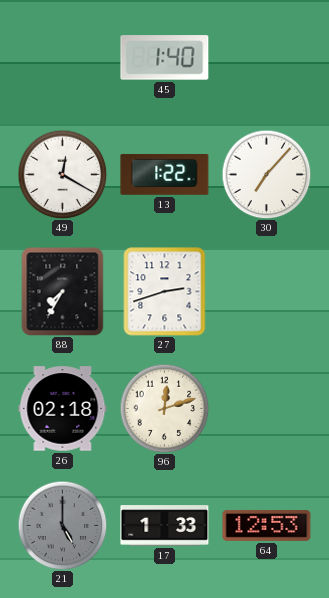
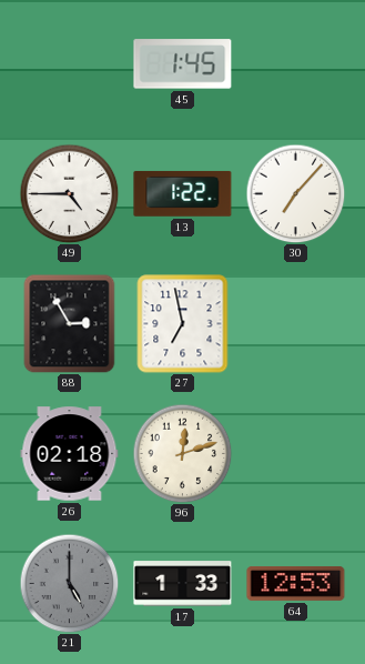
45: 1:40 -> 1:45 (183, 64)
49: 12:20 -> 4:45 (69, 193)
88: 7:35 -> 2:55 (70, 323)
27: 2:42 -> 6:58 (183, 324)
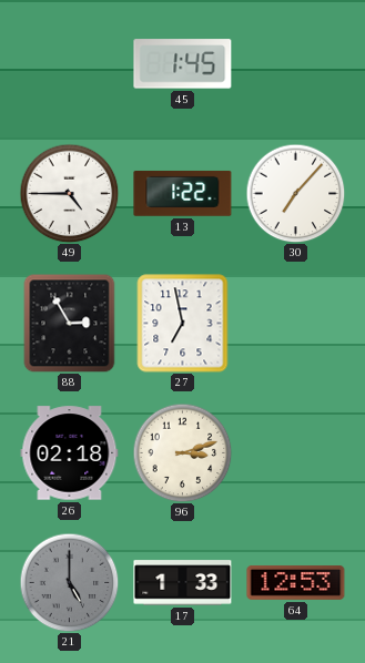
96: 12:12 -> 3:12 (182, 452)
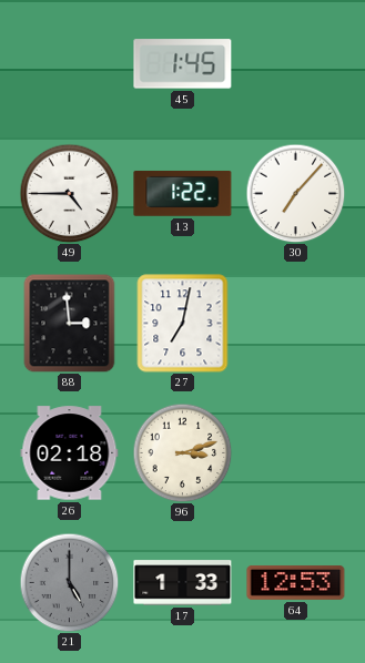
88: 2:55 -> 2:59 (70, 323)
27: 6:58 -> 7:02 (183, 324)
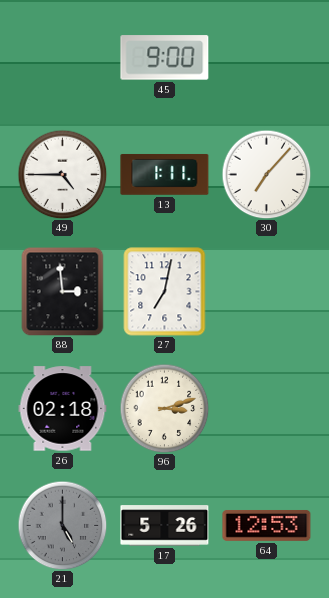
45: 1:45 -> 9:00 (165, 58)
13: 1:22 -> 1:11 (165, 174)
17: 1:33 -> 5:26 (165, 526)
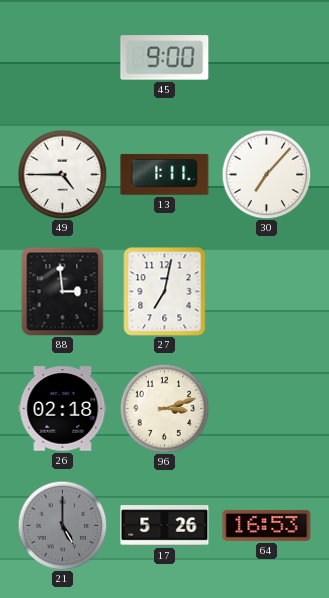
64: 12:53 -> 16:53 (267, 525)
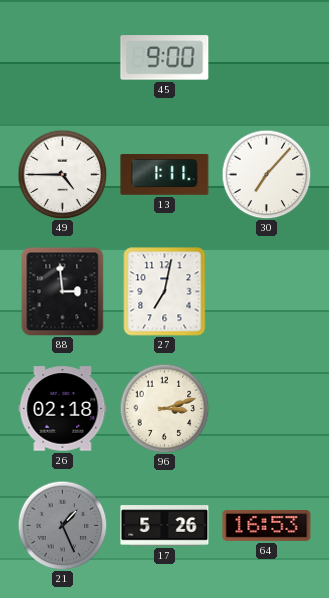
21: 5:00 -> 1:26 (62, 525)
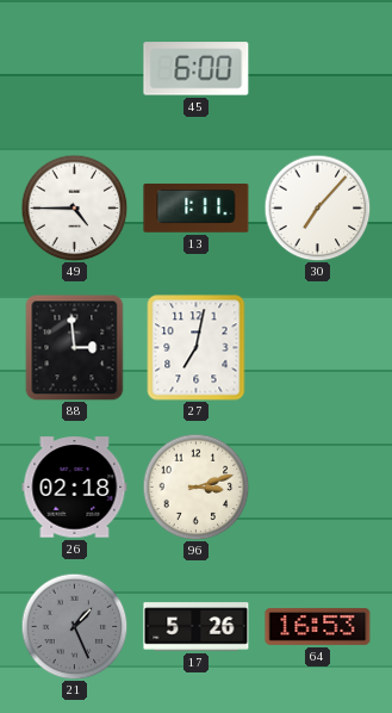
45: 9:00 -> 6:00 (197, 69)
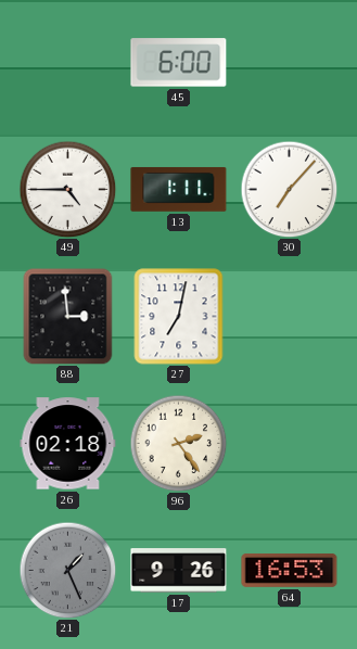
96: 3:12 -> 2:24 (178, 443)
17: 5:26 -> 9:26 (179, 571)
